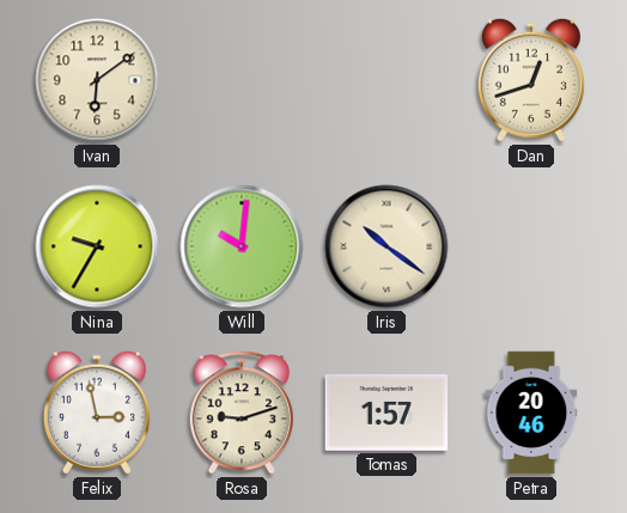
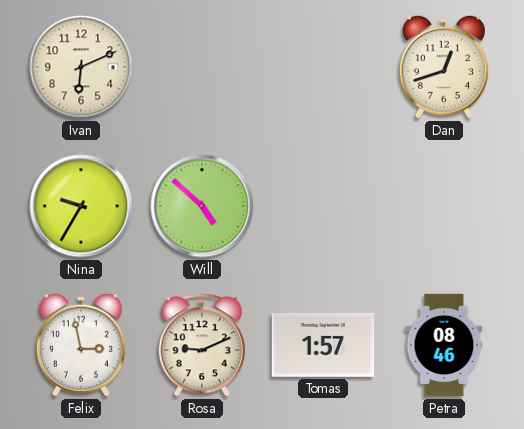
Ivan: 6:09 -> 6:11 (81, 67)
Will: 10:01 -> 4:52 (202, 206)
Iris: 10:21 -> none (386, 246)
Rosa: 9:12 -> 9:11 (201, 345)
Petra: 20:46 -> 08:46 (444, 345)
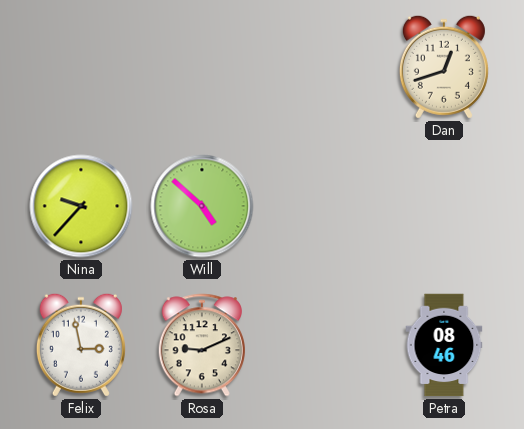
Ivan: 6:11 -> none (81, 67)
Nina: 9:35 -> 9:37 (81, 206)
Tomas: 1:57 -> none (323, 345)
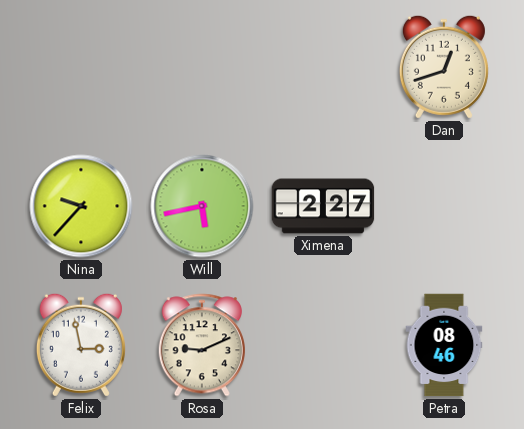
Will: 4:52 -> 5:43 (202, 206)
Ximena: none -> 2:27 (323, 206)
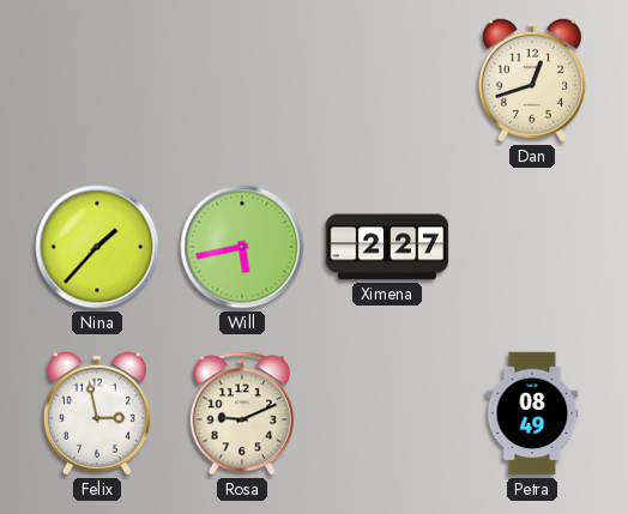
Nina: 9:37 -> 1:37 (97, 247)
Petra: 08:46 -> 08:49 (532, 413)
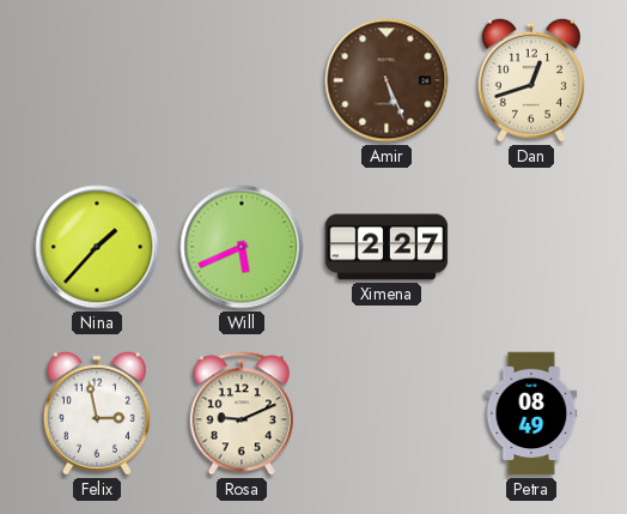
Amir: none -> 5:26 (386, 80)
Will: 5:43 -> 5:41 (242, 247)
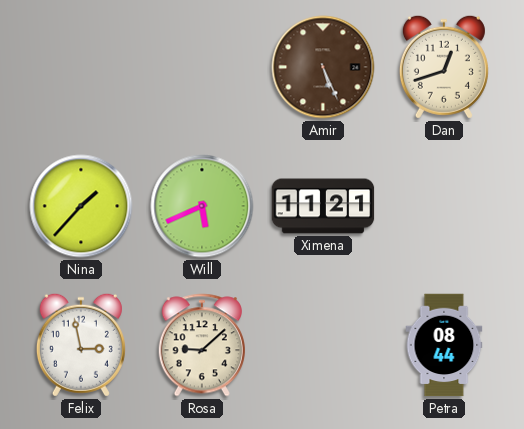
Ximena: 2:27 -> 11:21 (323, 206)
Rosa: 9:11 -> 9:08 (201, 345)
Petra: 08:49 -> 08:44 (444, 345)
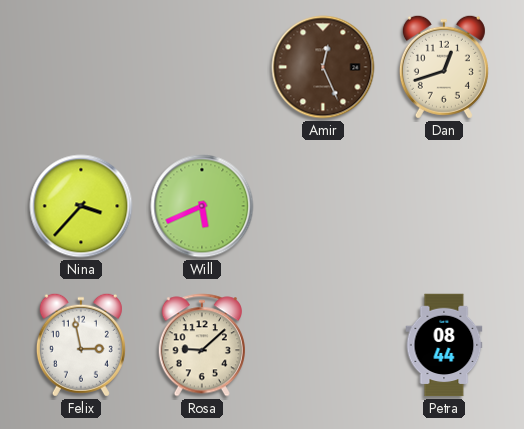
Amir: 5:26 -> 12:26 (323, 67)
Nina: 1:37 -> 3:37 (81, 206)
Ximena: 11:21 -> none (323, 206)
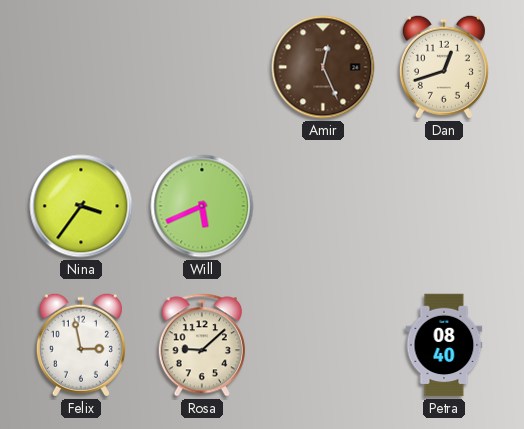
Nina: 3:37 -> 3:36 (81, 206)
Petra: 08:44 -> 08:40 (444, 345)
